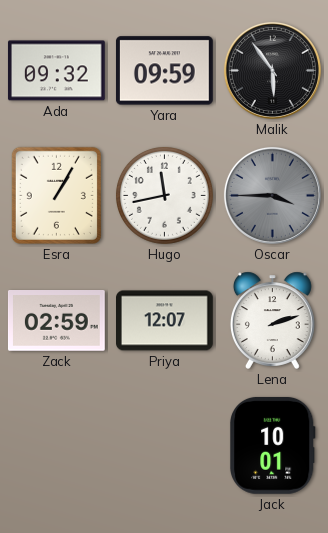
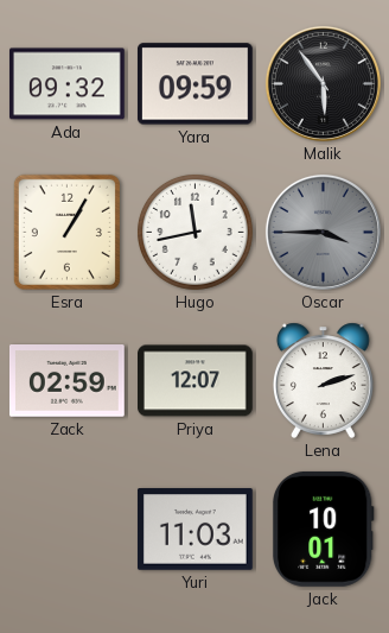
Yuri: none -> 11:03 (194, 530)
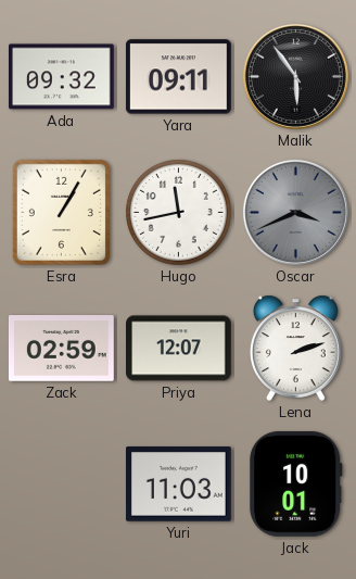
Yara: 09:59 -> 09:11 (178, 77)
Oscar: 3:45 -> 3:41 (295, 212)
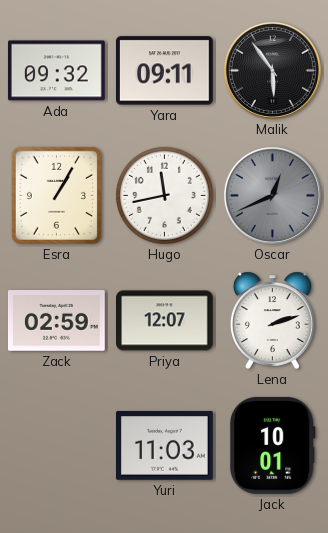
Oscar: 3:41 -> 12:41 (272, 195)
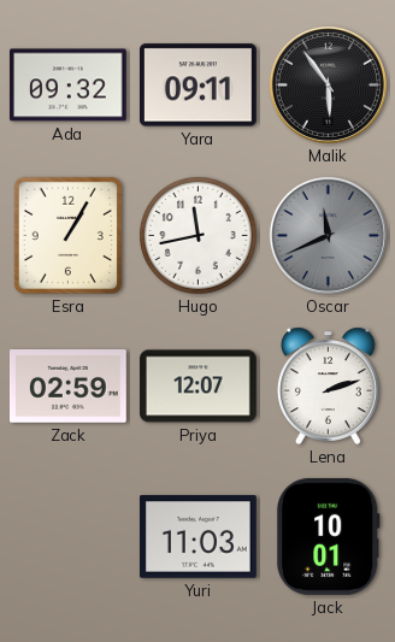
Oscar: 12:41 -> 11:41 (328, 235)
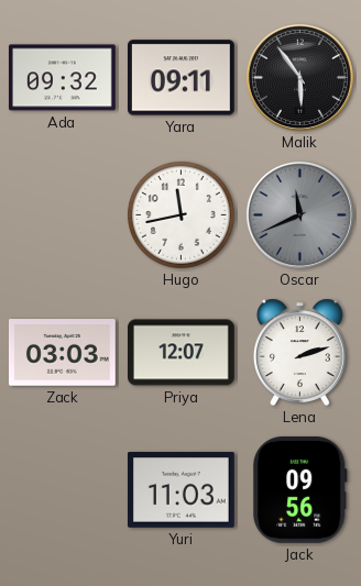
Esra: 1:05 -> none (67, 235)
Zack: 02:59 -> 03:03 (62, 353)
Jack: 10:01 -> 09:56 (299, 489)
